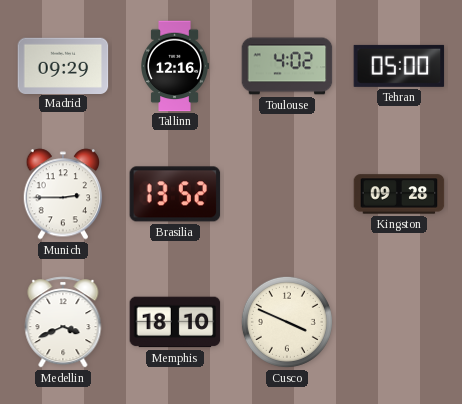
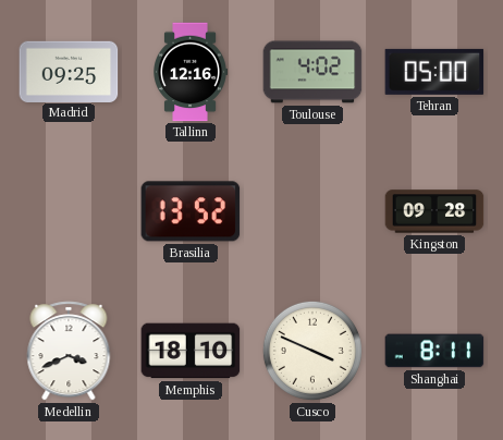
Madrid: 09:29 -> 09:25 (69, 71)
Munich: 2:45 -> none (63, 194)
Shanghai: none -> 8:11 (434, 351)
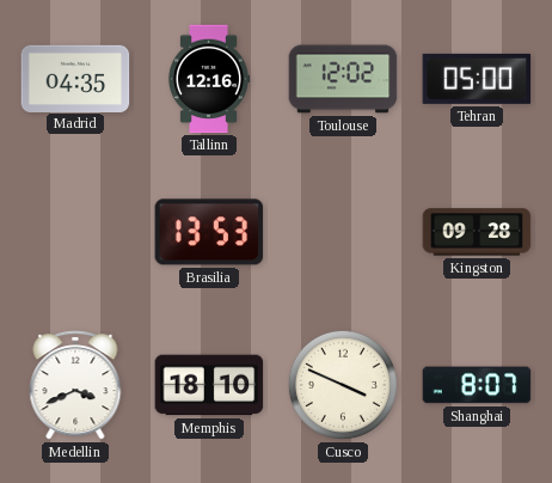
Madrid: 09:25 -> 04:35 (75, 78)
Toulouse: 4:02 -> 12:02 (343, 79)
Brasilia: 13:52 -> 13:53 (209, 232)
Shanghai: 8:11 -> 8:07 (477, 385)
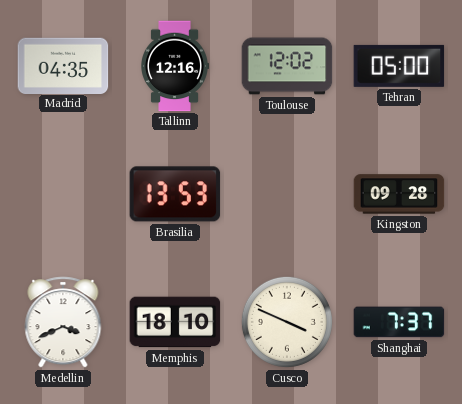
Shanghai: 8:07 -> 7:37 (399, 322)
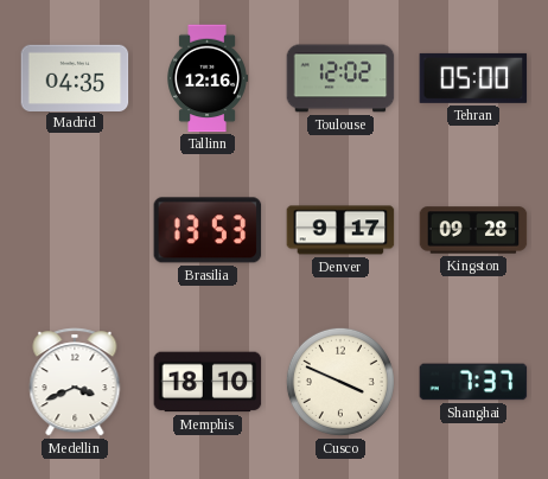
Denver: none -> 9:17 (340, 230)
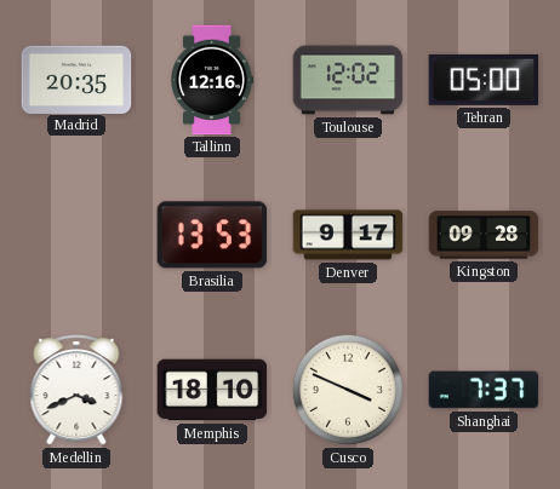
Madrid: 04:35 -> 20:35 (76, 79)
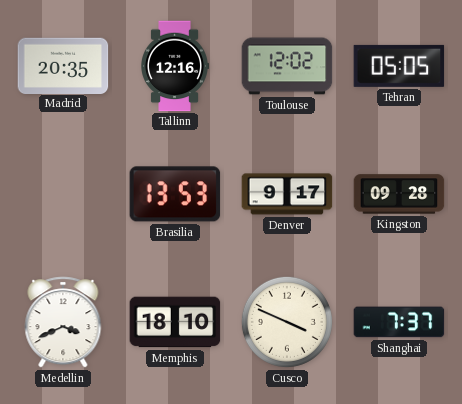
Tehran: 05:00 -> 05:05 (399, 66)
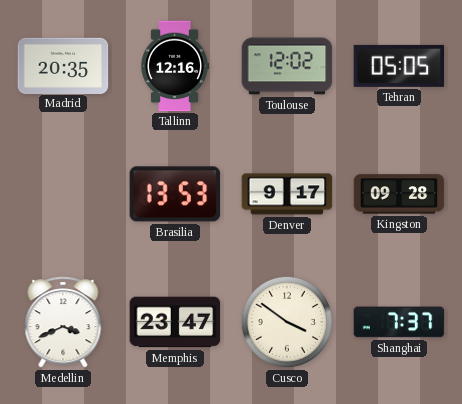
Memphis: 18:10 -> 23:47 (175, 322)
Cusco: 3:49 -> 3:51 (287, 322)
